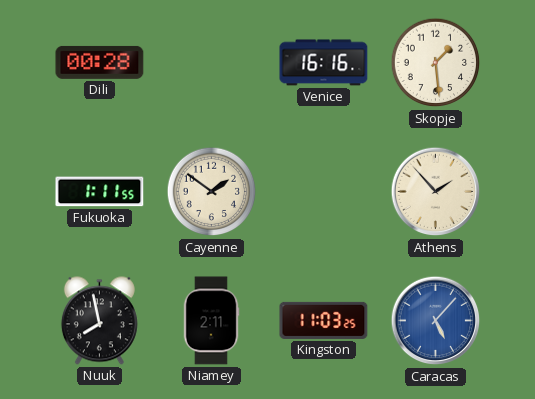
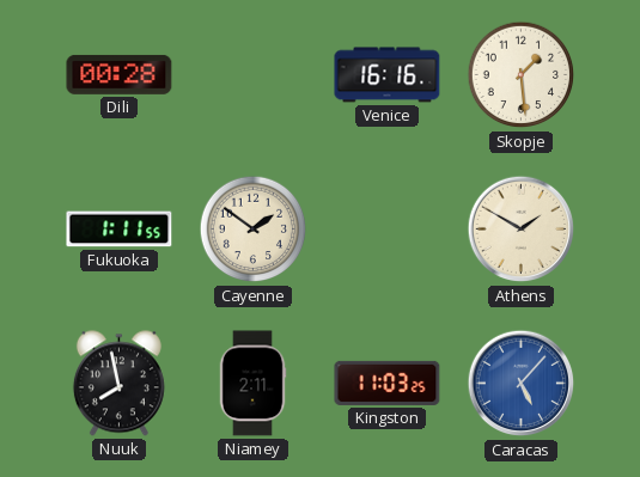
Athens: 1:53 -> 1:50 (522, 230)
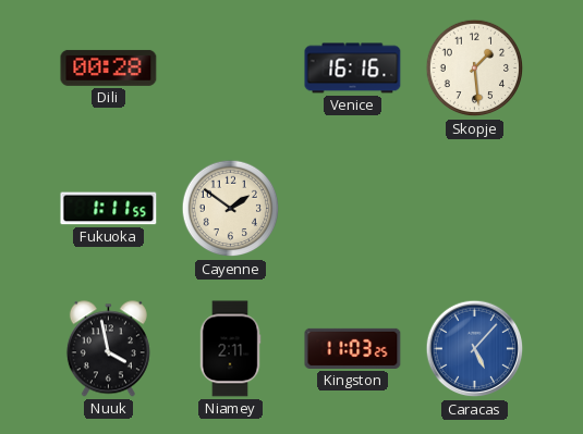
Athens: 1:50 -> none (522, 230)
Nuuk: 7:58 -> 3:58 (108, 349)
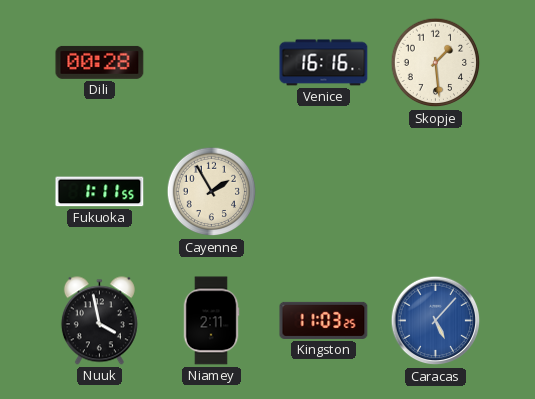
Cayenne: 1:51 -> 1:55 (212, 192)
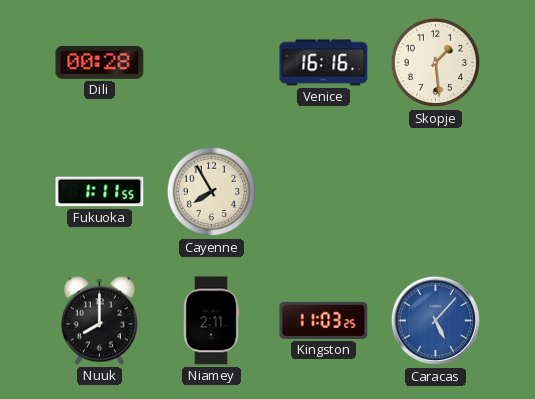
Cayenne: 1:55 -> 7:55 (212, 192)
Nuuk: 3:58 -> 8:00 (99, 321)
